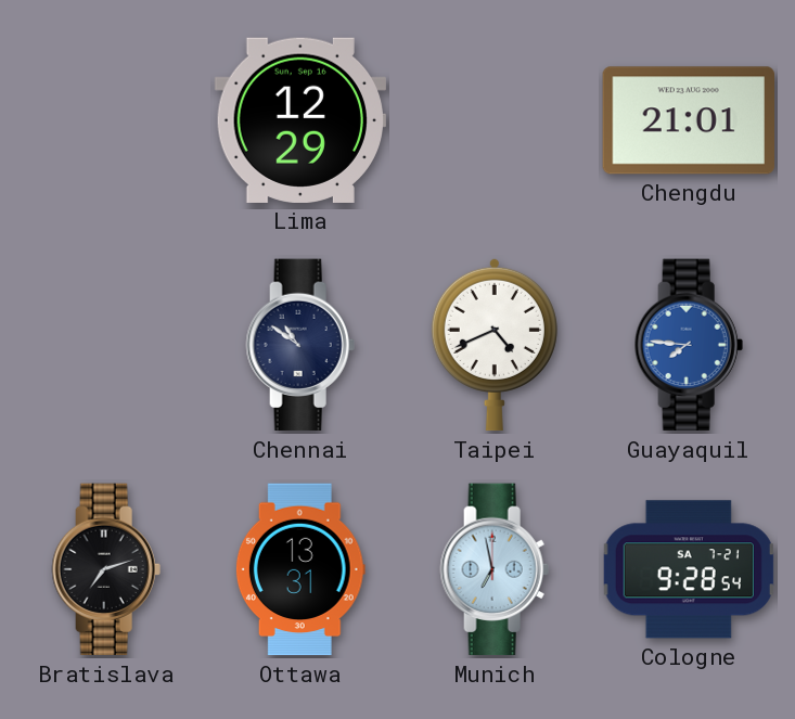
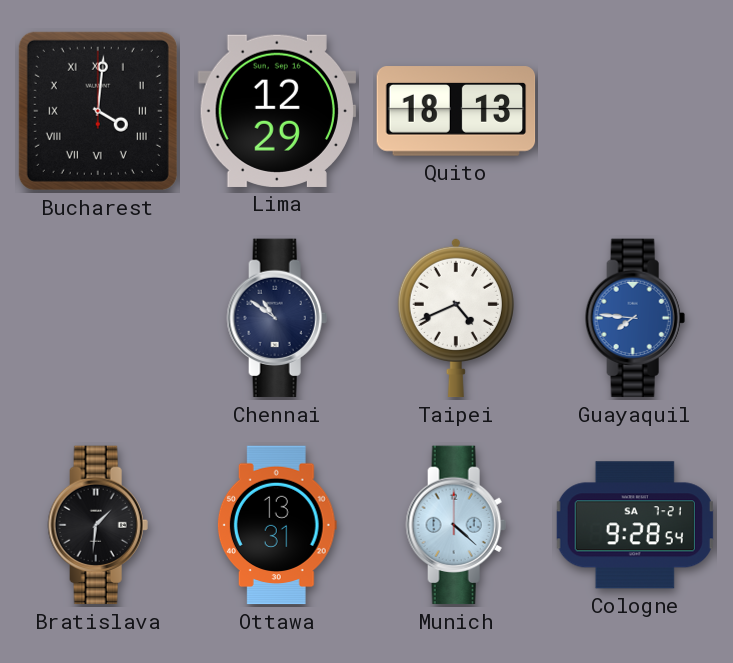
Bucharest: none -> 4:01 (98, 111)
Quito: none -> 18:13 (456, 111)
Chengdu: 21:01 -> none (688, 120)
Bratislava: 7:12 -> 1:31 (98, 525)
Munich: 6:58 -> 4:22 (456, 525)
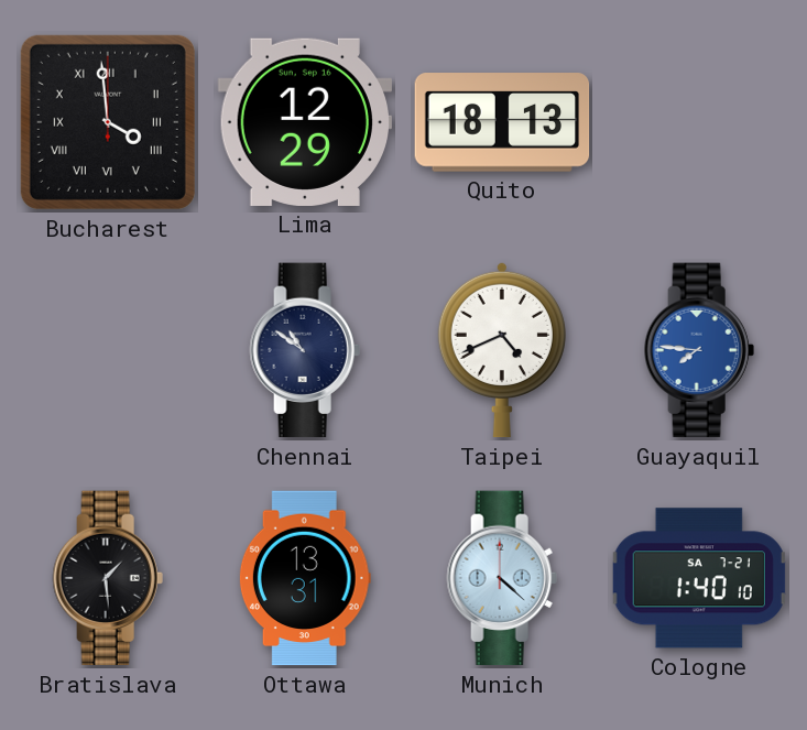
Bucharest: 4:01 -> 3:59 (108, 122)
Bratislava: 1:31 -> 1:29 (108, 578)
Cologne: 9:28 -> 1:40 (699, 578)
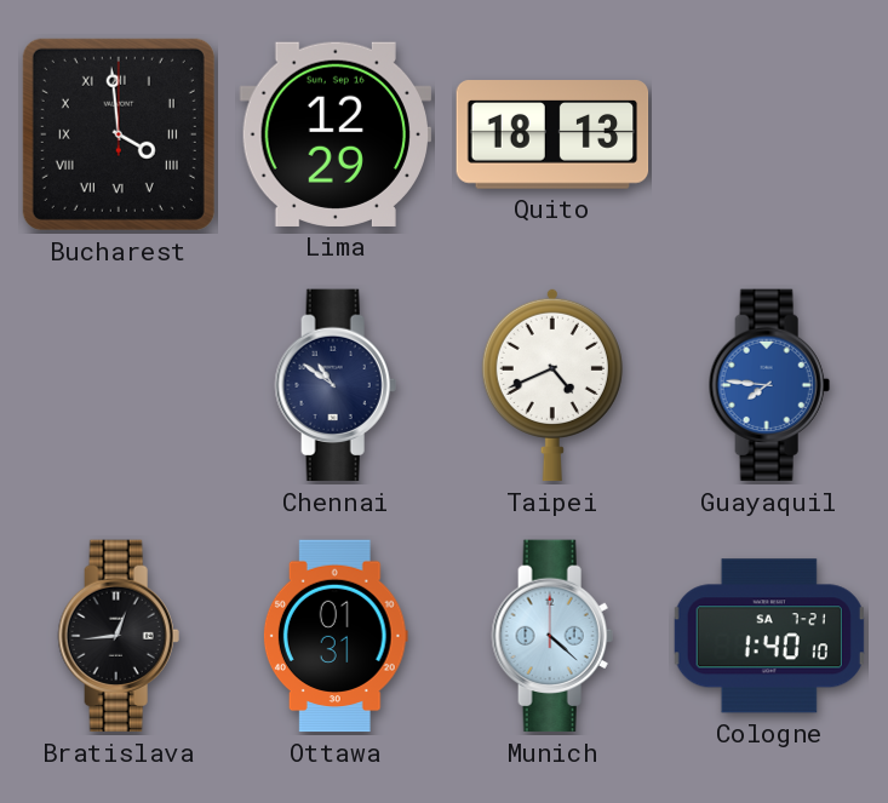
Bratislava: 1:29 -> 12:44 (119, 636)
Ottawa: 13:31 -> 01:31 (336, 636)
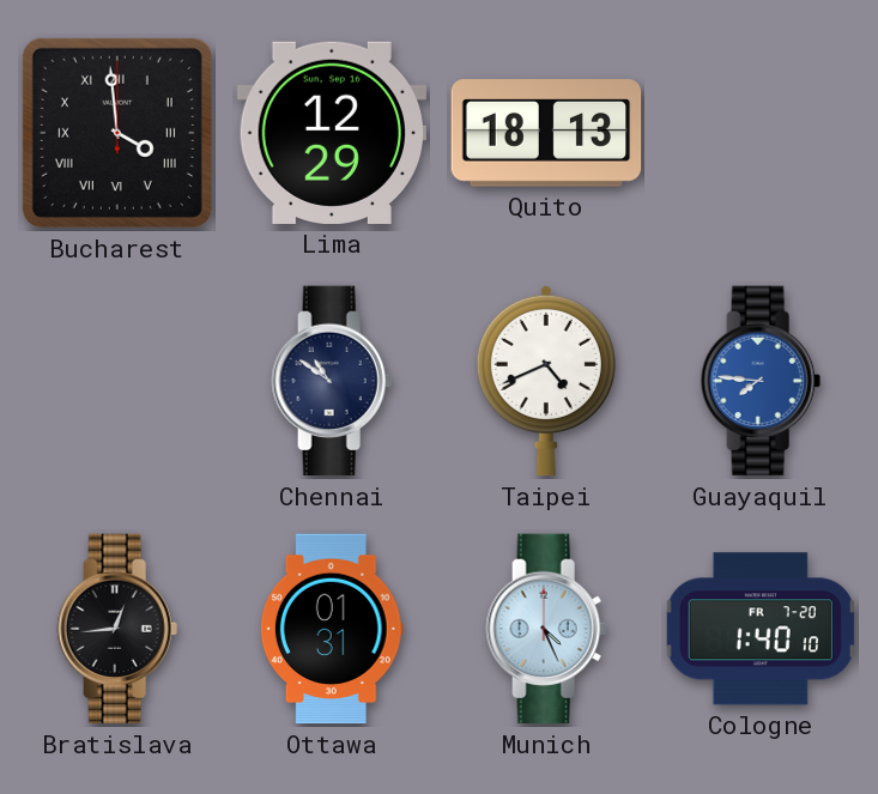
Munich: 4:22 -> 4:26 (546, 629)
Cologne date: SA 7-21 -> FR 7-20 (761, 629)
